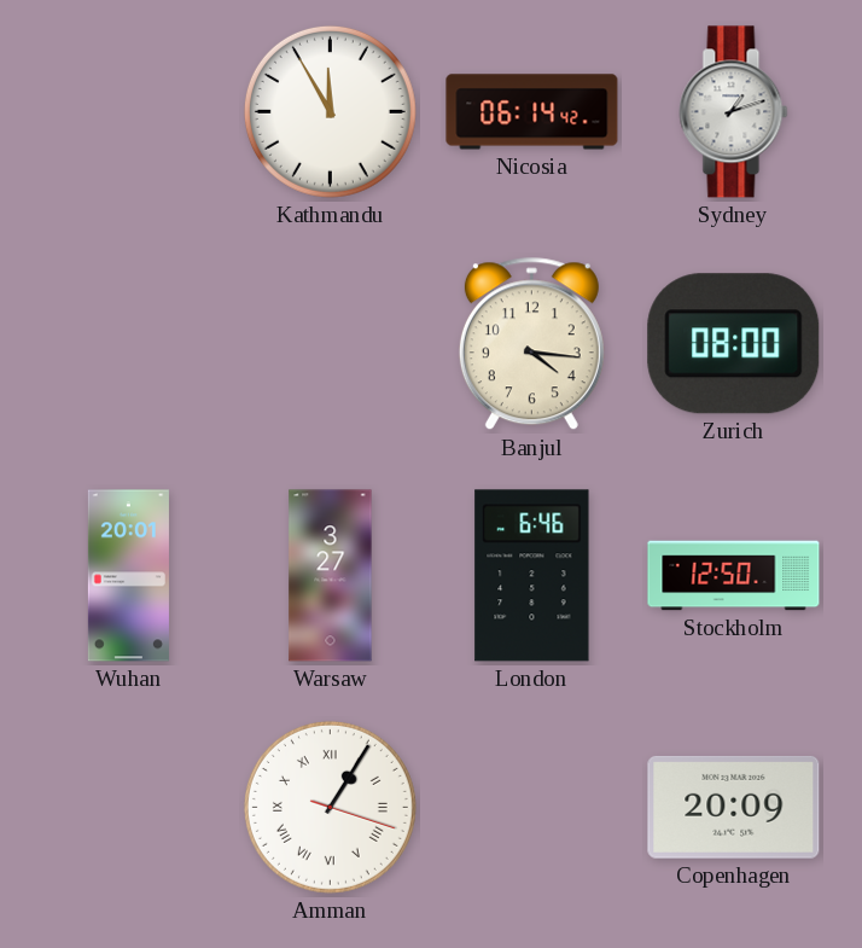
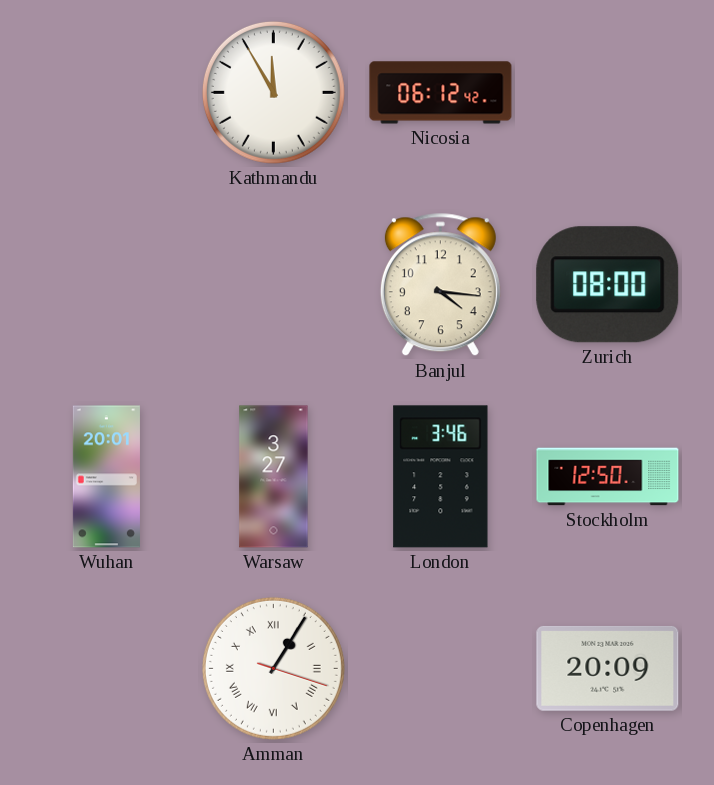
Nicosia: 06:14 -> 06:12 (441, 93)
Sydney: 1:12 -> none (734, 112)
London: 6:46 -> 3:46 (441, 477)
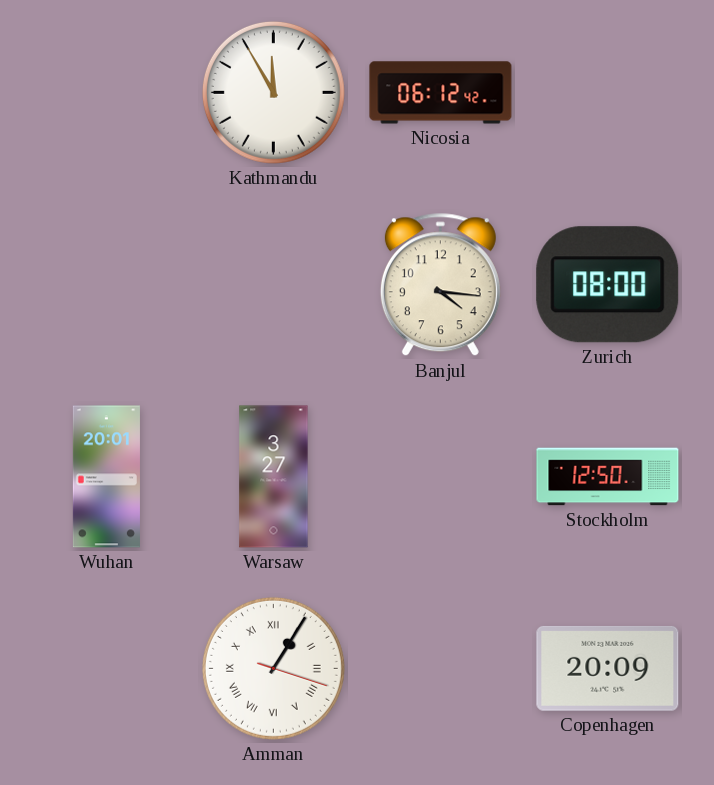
London: 3:46 -> none (441, 477)
